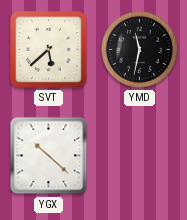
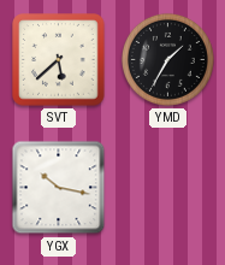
YMD: 11:32 -> 1:35 (167, 59)
YGX: 10:22 -> 10:17 (59, 188)
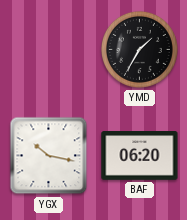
SVT: 5:38 -> none (59, 60)
BAF: none -> 06:20 (140, 156)
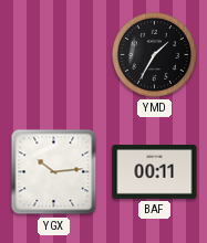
YGX: 10:17 -> 10:14 (54, 172)
BAF: 06:20 -> 00:11 (155, 172)
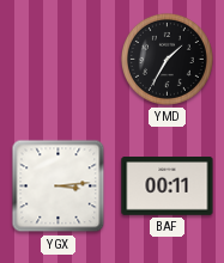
YGX: 10:14 -> 3:14 (59, 186)
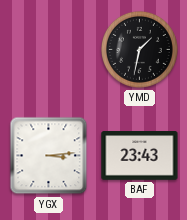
YMD: 1:35 -> 1:32 (139, 49)
BAF: 00:11 -> 23:43 (140, 156)
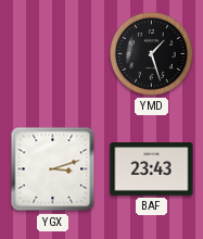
YMD: 1:32 -> 1:27 (151, 53)
YGX: 3:14 -> 3:12 (53, 169)
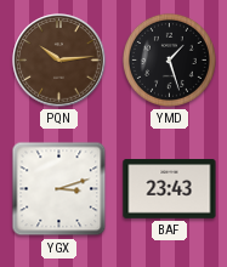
PQN: none -> 10:14 (59, 61)
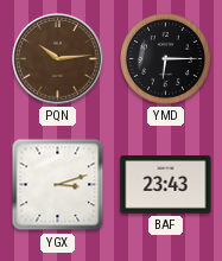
YMD: 1:27 -> 6:15 (165, 58)
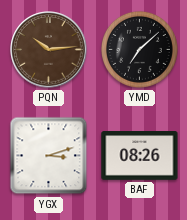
YMD: 6:15 -> 7:08 (139, 49)
BAF: 23:43 -> 08:26 (140, 156)
